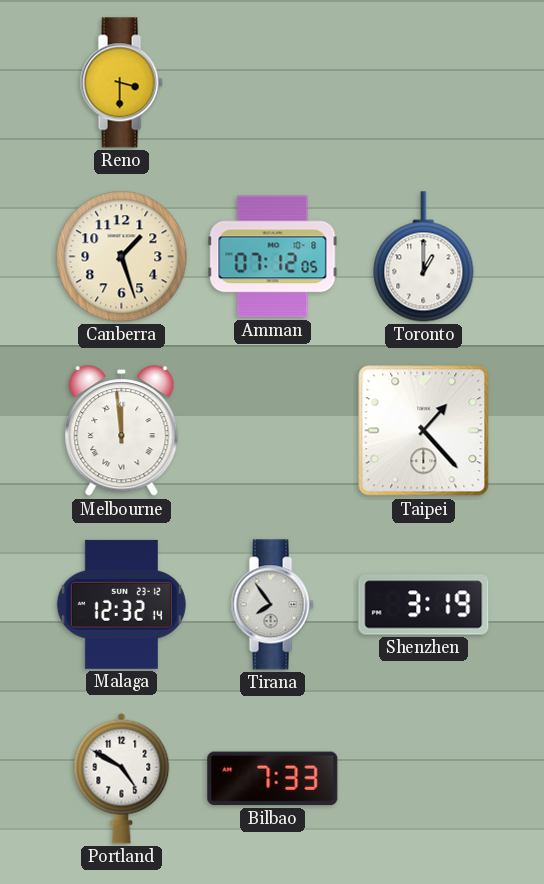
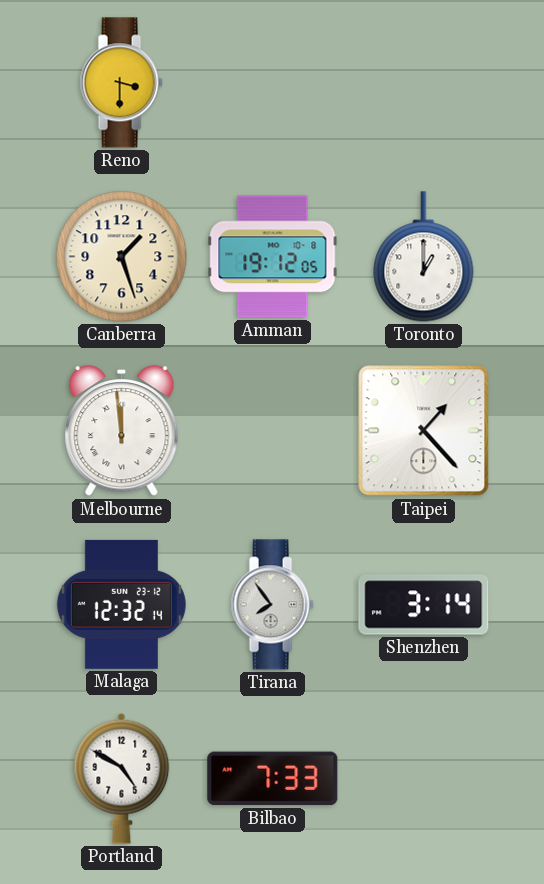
Amman: 07:12 -> 19:12 (273, 257)
Shenzhen: 3:19 -> 3:14 (424, 605)
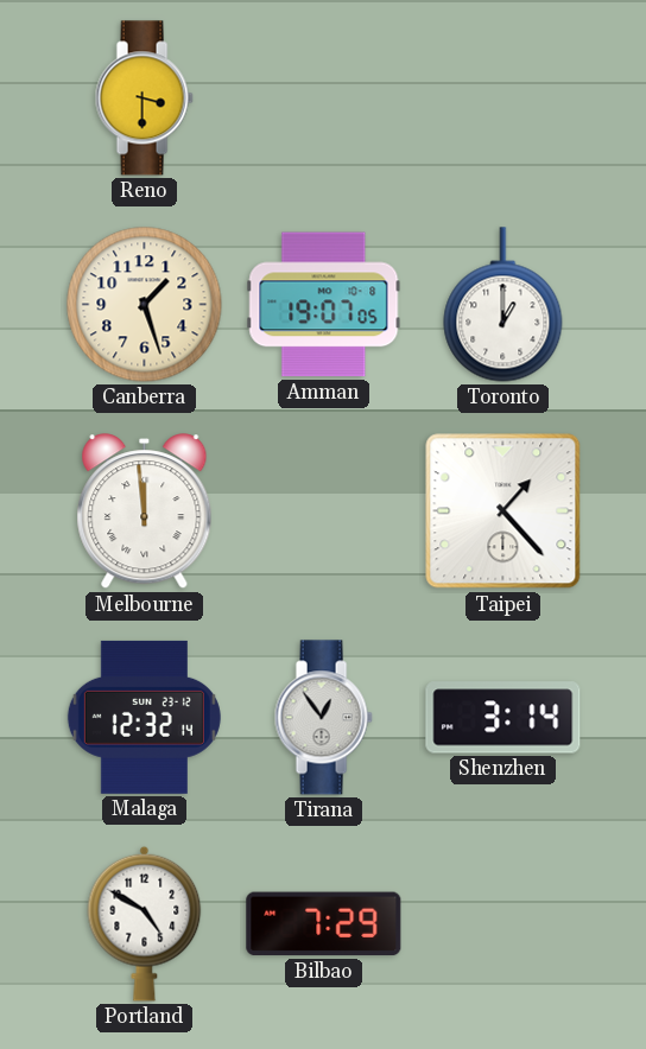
Amman: 19:12 -> 19:07 (324, 305)
Tirana: 7:54 -> 12:54 (323, 718)
Bilbao: 7:33 -> 7:29 (324, 924)
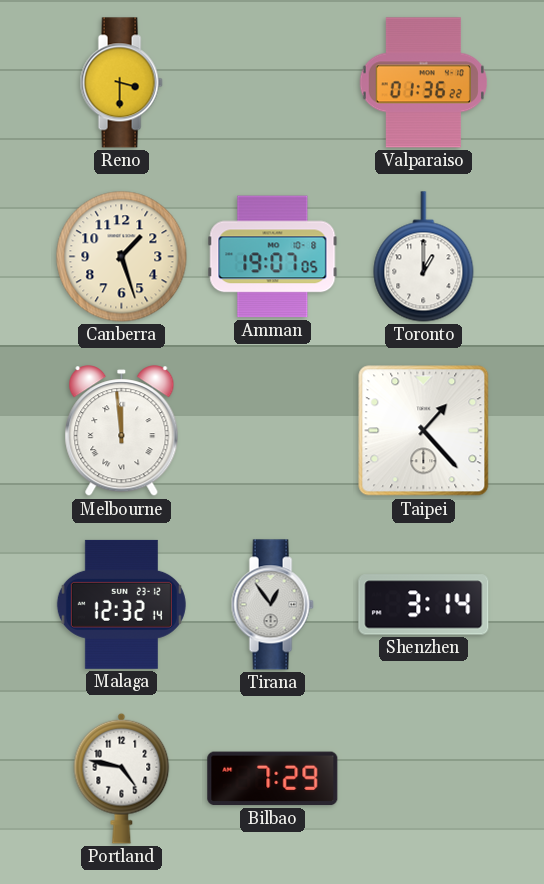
Valparaiso: none -> 01:36 (423, 83)
Portland: 4:50 -> 4:47 (122, 778)
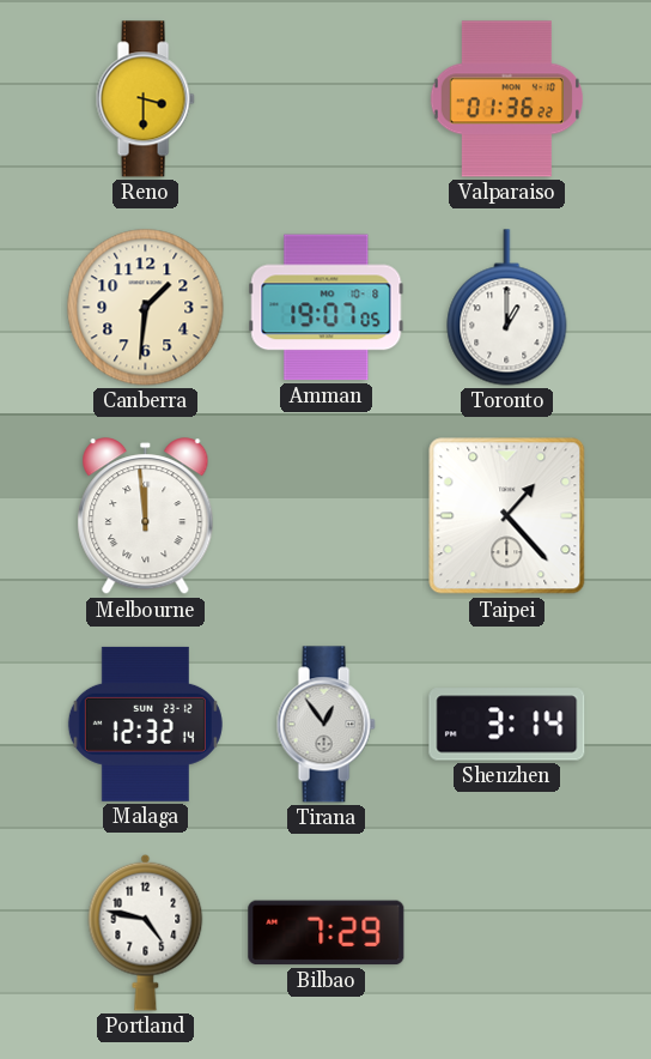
Canberra: 1:27 -> 1:31 (146, 308)
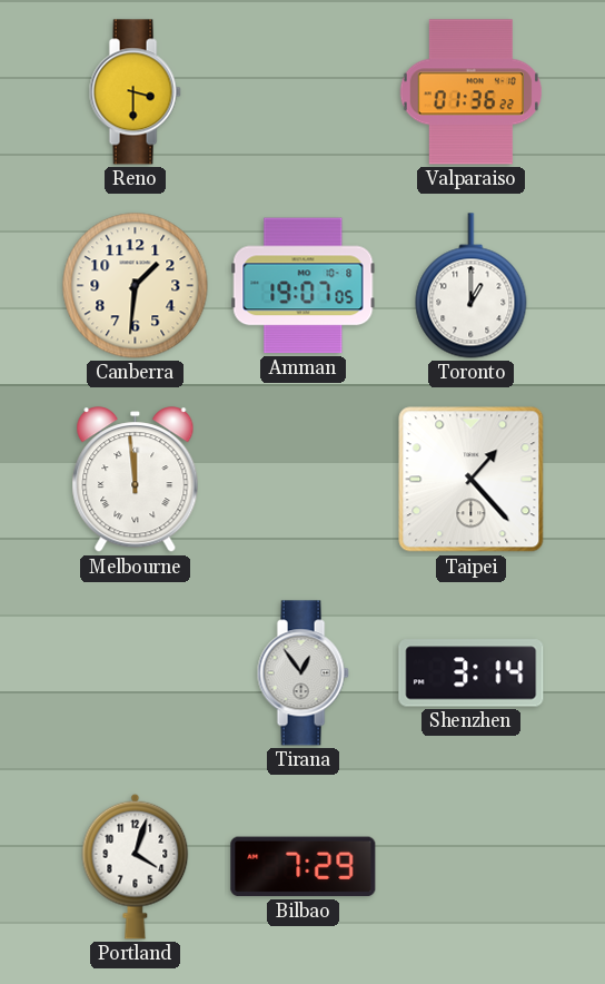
Malaga: 12:32 -> none (145, 724)
Portland: 4:47 -> 4:03 (136, 866)
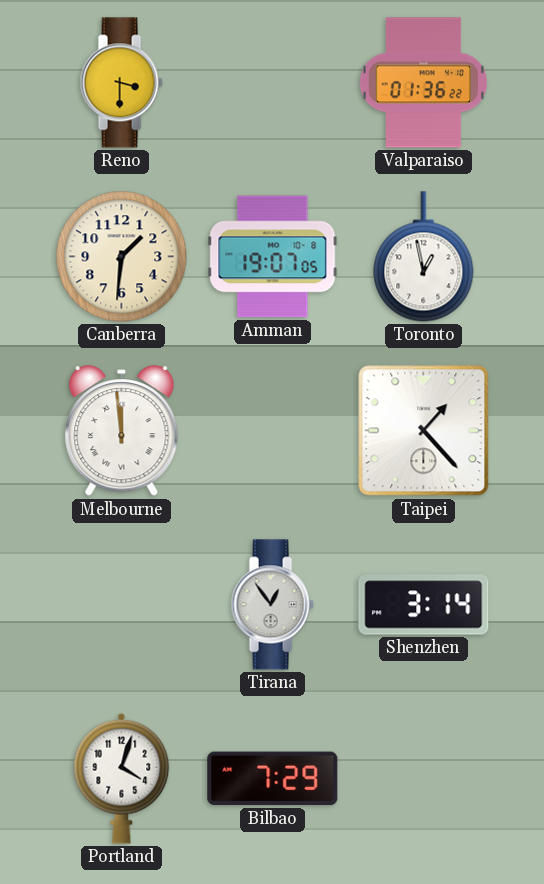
Toronto: 1:00 -> 12:58 (424, 257)
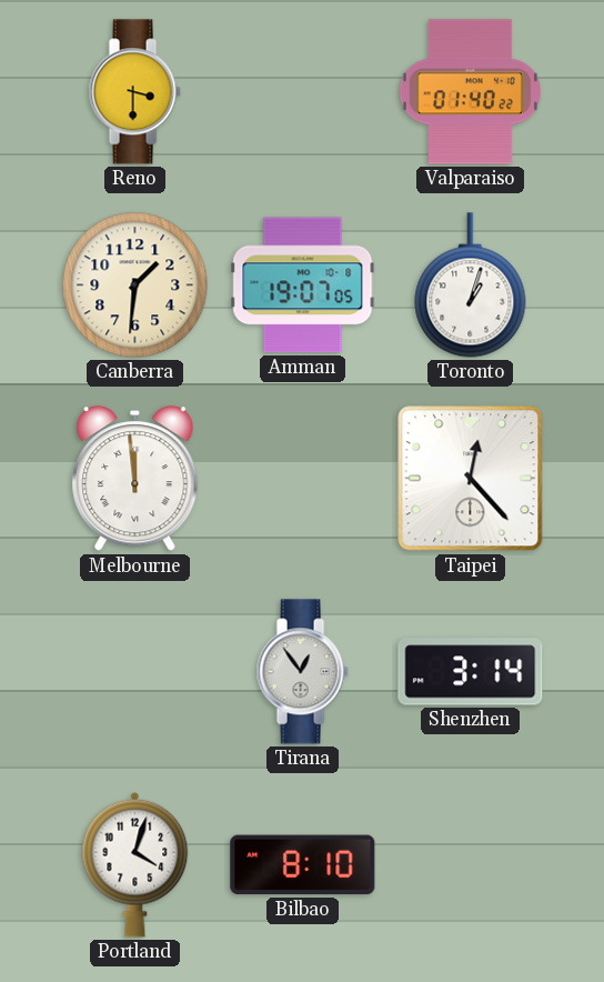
Valparaiso: 01:36 -> 01:40 (470, 92)
Toronto: 12:58 -> 1:03 (471, 285)
Taipei: 1:23 -> 12:23 (471, 479)
Bilbao: 7:29 -> 8:10 (303, 865)
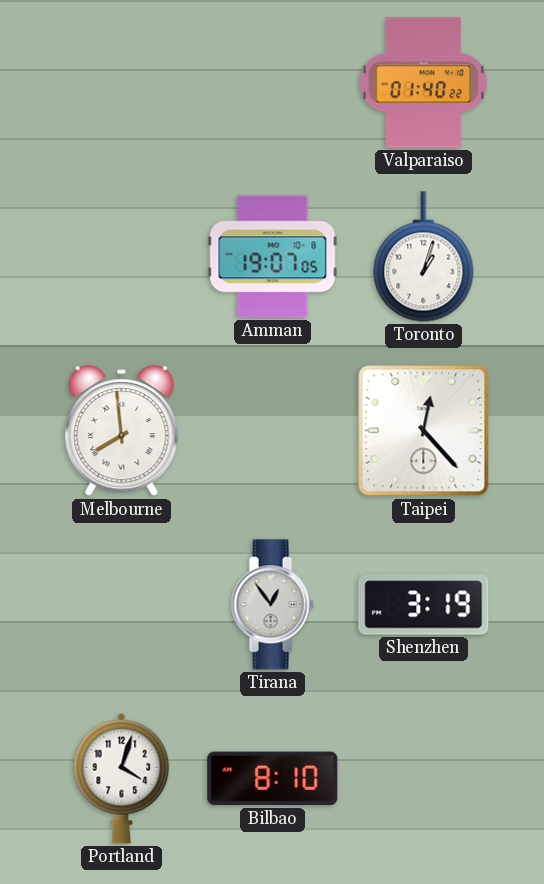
Reno: 3:30 -> none (134, 92)
Canberra: 1:31 -> none (135, 285)
Melbourne: 11:59 -> 7:59 (122, 431)
Shenzhen: 3:14 -> 3:19 (424, 605)
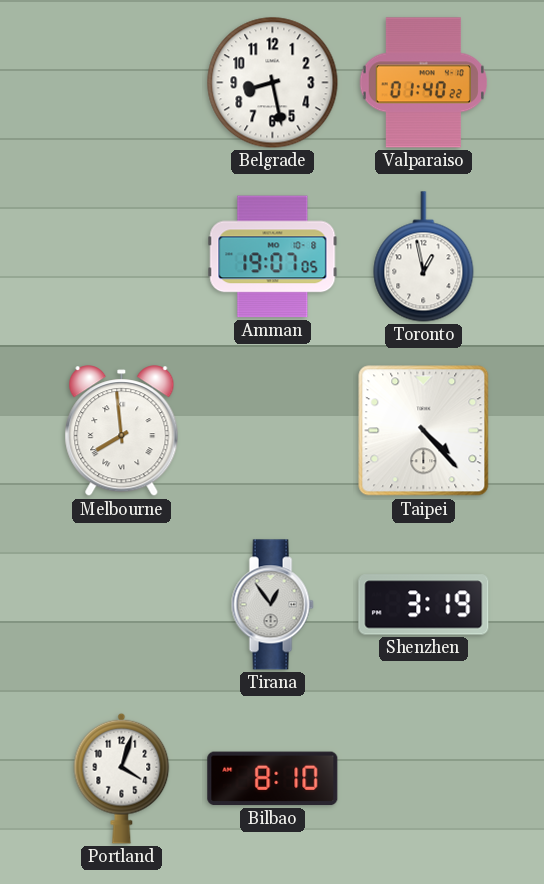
Belgrade: none -> 8:28 (273, 83)
Toronto: 1:03 -> 12:58 (424, 257)
Taipei: 12:23 -> 4:23 (424, 431)
